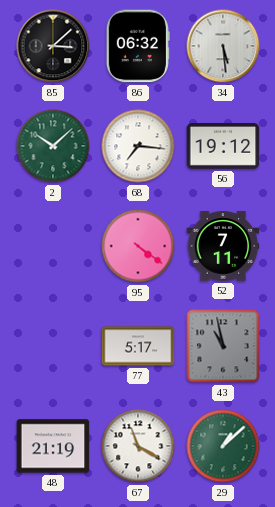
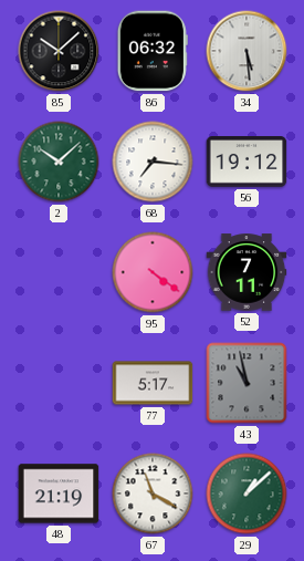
85: 3:08 -> 10:08 (59, 51)
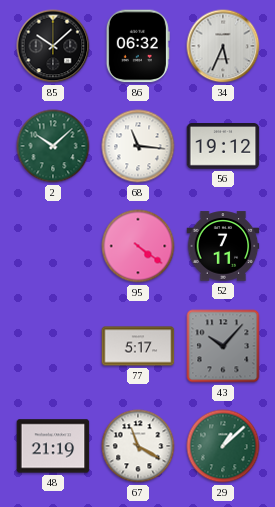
34: 5:29 -> 5:34 (223, 46)
68: 7:16 -> 11:16 (138, 146)
43: 10:58 -> 10:07 (223, 346)
